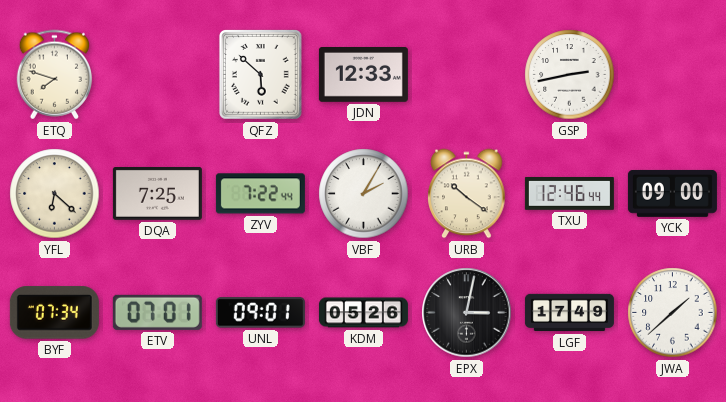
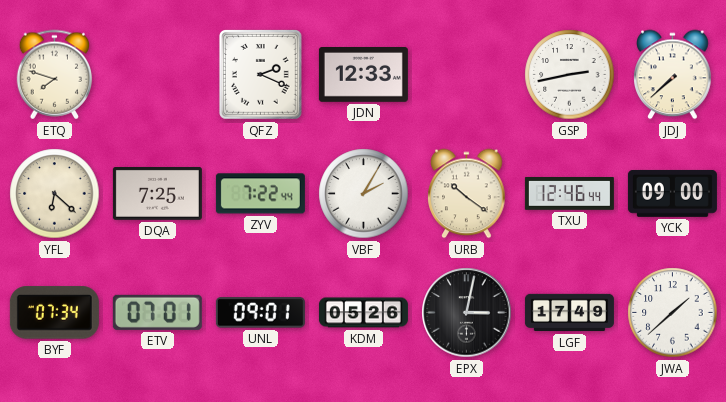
QFZ: 5:52 -> 2:19 (260, 75)
JDJ: none -> 7:38 (673, 75)
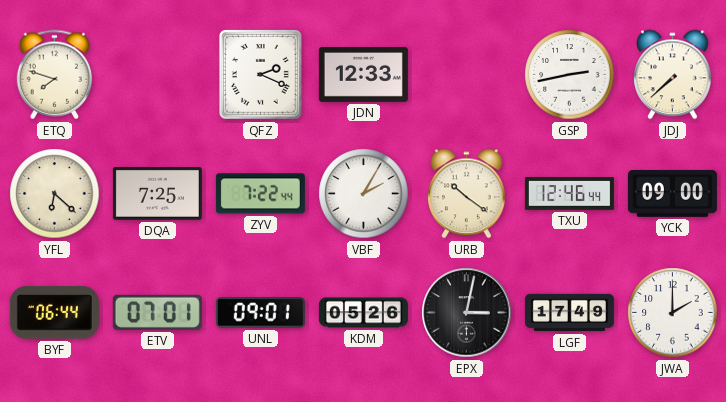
BYF: 07:34 -> 06:44 (54, 313)
JWA: 1:38 -> 2:00 (673, 313)
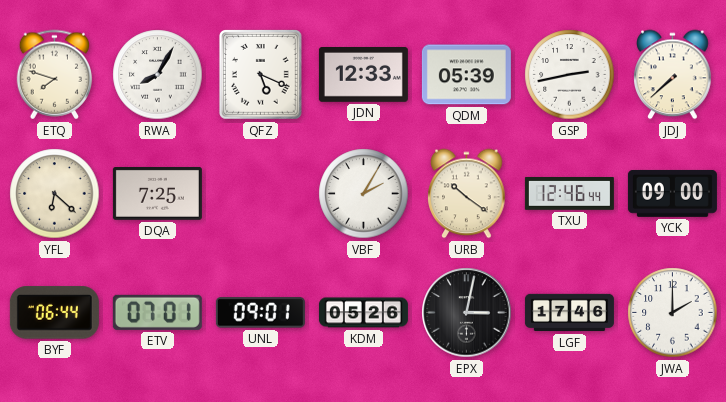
RWA: none -> 8:05 (158, 75)
QFZ: 2:19 -> 5:19 (260, 75)
QDM: none -> 05:39 (466, 75)
ZYV: 7:22 -> none (260, 194)
LGF: 17:49 -> 17:46 (569, 313)
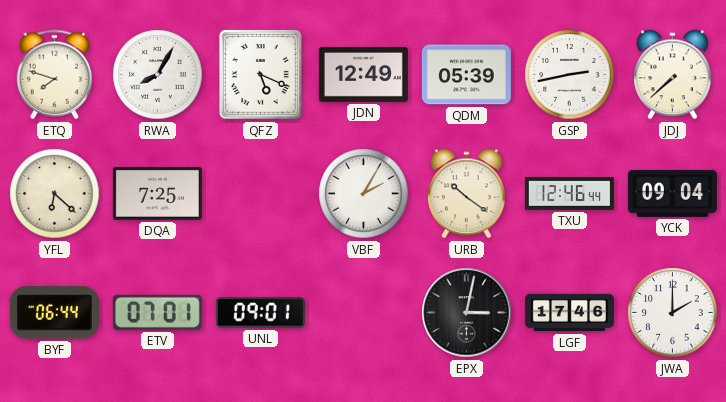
JDN: 12:33 -> 12:49 (363, 75)
YCK: 09:00 -> 09:04 (672, 193)
KDM: 05:26 -> none (363, 313)
